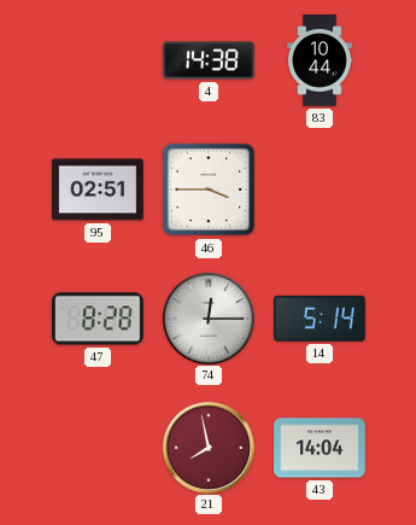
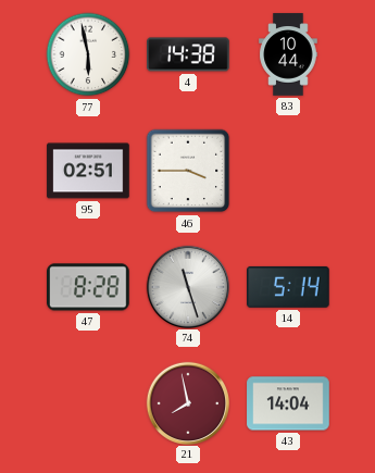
77: none -> 5:58 (88, 54)
74: 12:15 -> 11:27 (187, 286)
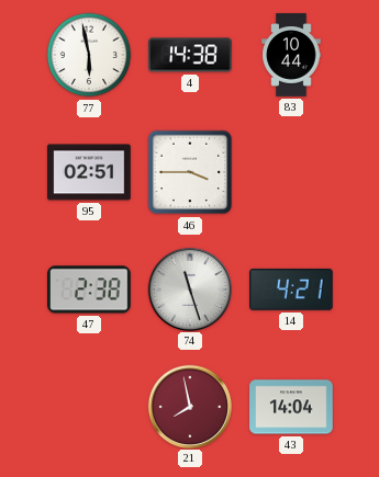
47: 8:28 -> 2:38 (90, 289)
14: 5:14 -> 4:21 (292, 289)
